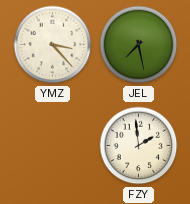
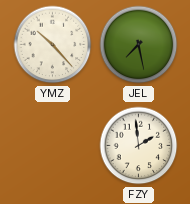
YMZ: 3:23 -> 10:23 (53, 45)
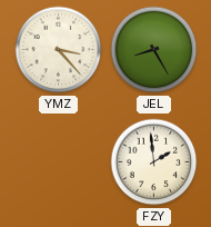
YMZ: 10:23 -> 3:23 (59, 50)
JEL: 7:28 -> 8:25 (154, 50)
